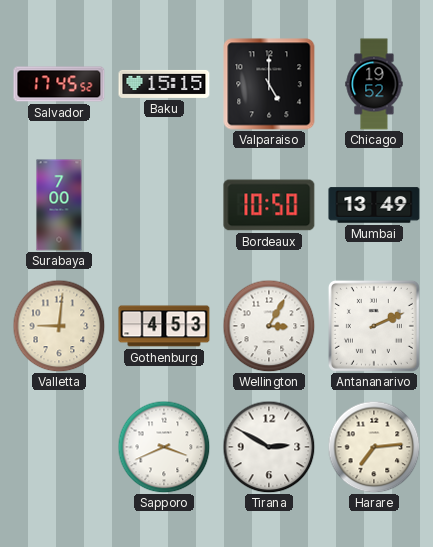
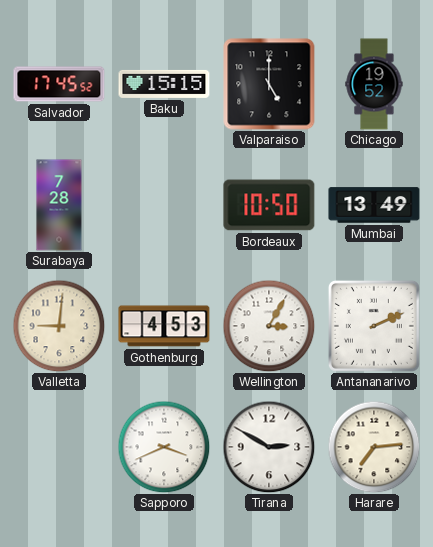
Surabaya: 7:00 -> 7:28 (59, 205)
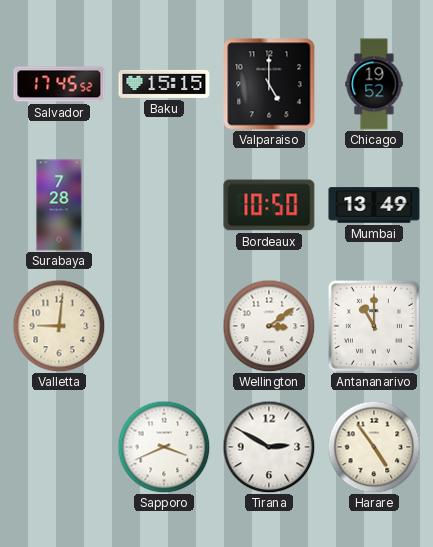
Gothenburg: 4:53 -> none (164, 326)
Wellington: 3:05 -> 3:09 (269, 326)
Antananarivo: 2:11 -> 11:00 (374, 326)
Harare: 7:14 -> 4:54 (374, 447)
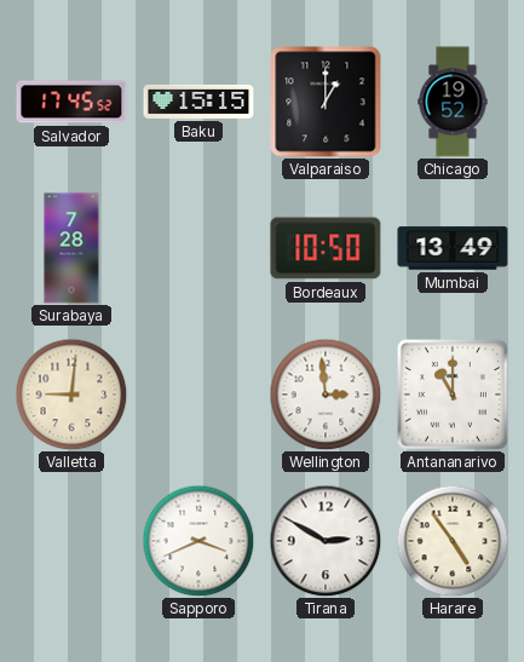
Valparaiso: 5:00 -> 1:00 (326, 102)
Wellington: 3:09 -> 2:59 (326, 395)
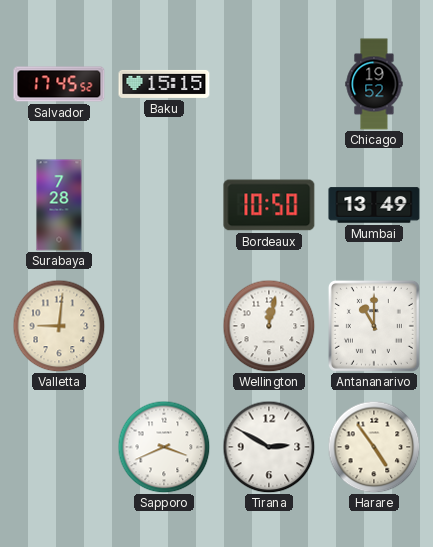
Valparaiso: 1:00 -> none (326, 102)
Wellington: 2:59 -> 12:02 (269, 326)
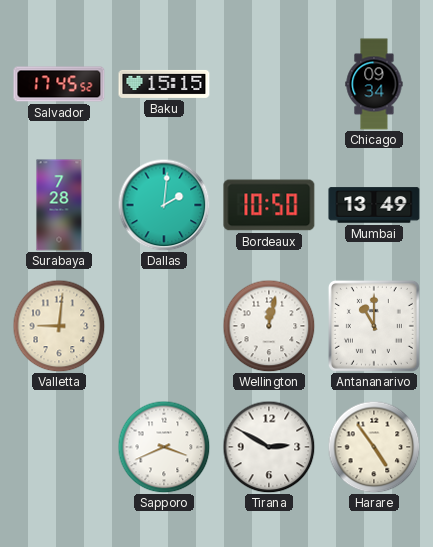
Chicago: 19:52 -> 09:34 (374, 84)
Dallas: none -> 2:01 (164, 205)
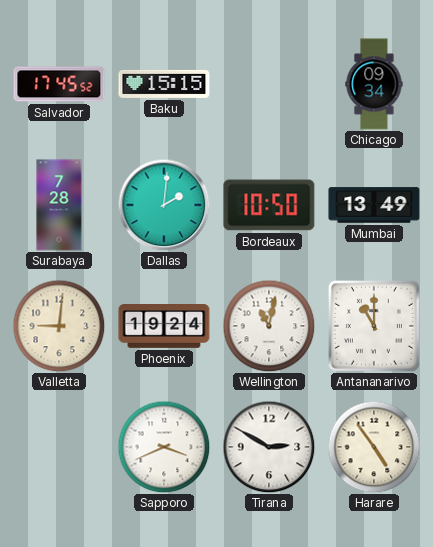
Phoenix: none -> 19:24 (164, 327)
Wellington: 12:02 -> 11:02 (269, 326)
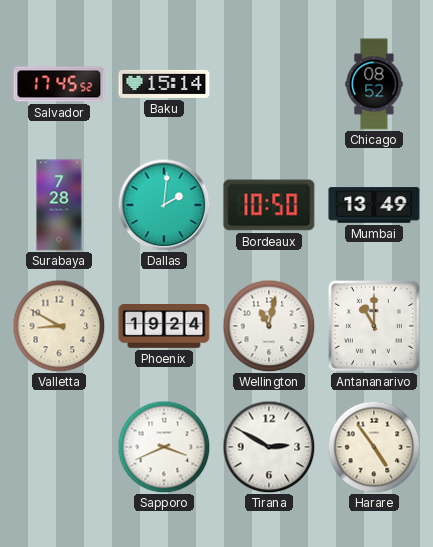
Baku: 15:15 -> 15:14 (164, 84)
Chicago: 09:34 -> 08:52 (374, 84)
Valletta: 9:01 -> 8:50 (59, 326)
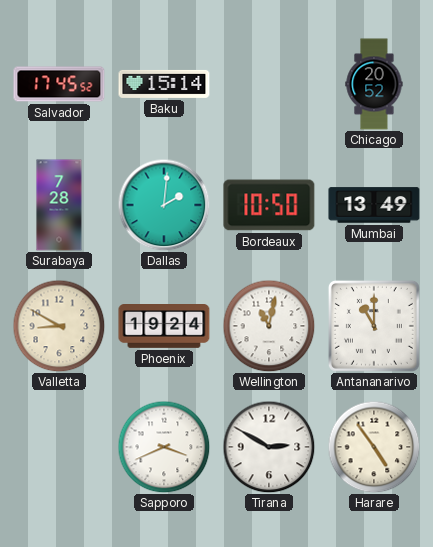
Chicago: 08:52 -> 20:52 (374, 84)
